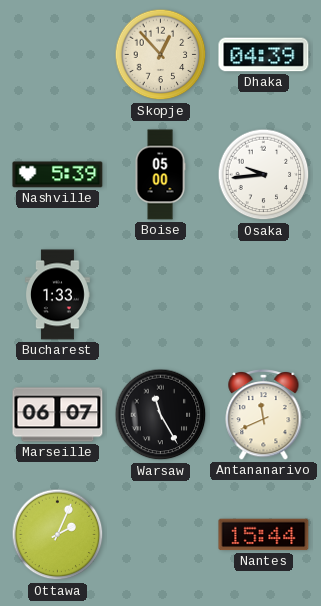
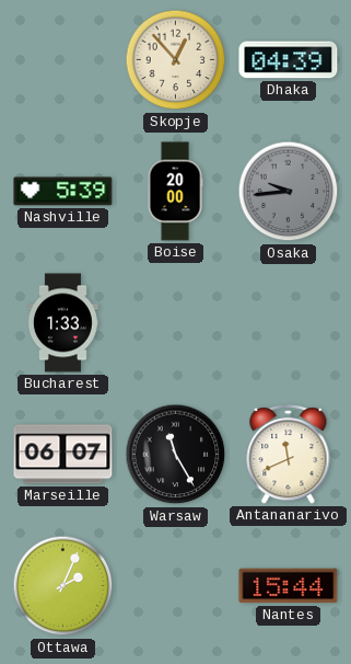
Boise: 05:00 -> 20:00 (175, 192)
Osaka dial: white -> grey (289, 192)
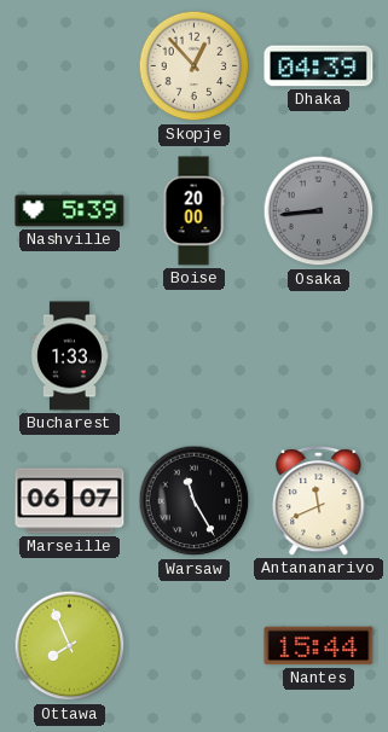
Osaka: 9:44 -> 8:44 (319, 211)
Ottawa: 2:04 -> 7:56 (70, 646)
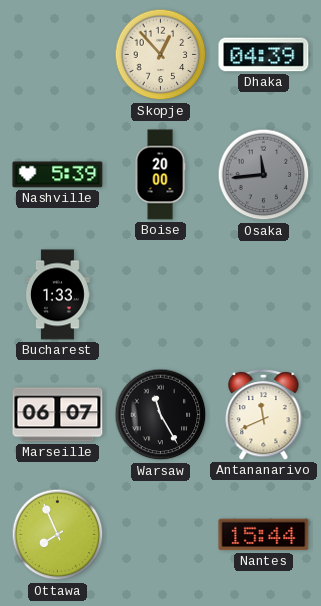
Osaka: 8:44 -> 11:44 (264, 175)
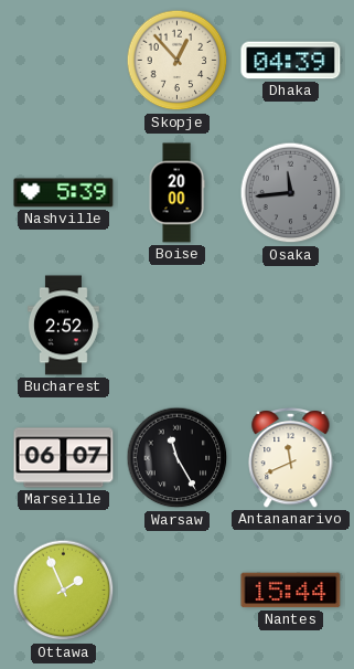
Bucharest: 1:33 -> 2:52 (63, 326)
Ottawa: 7:56 -> 1:56 (64, 591)
